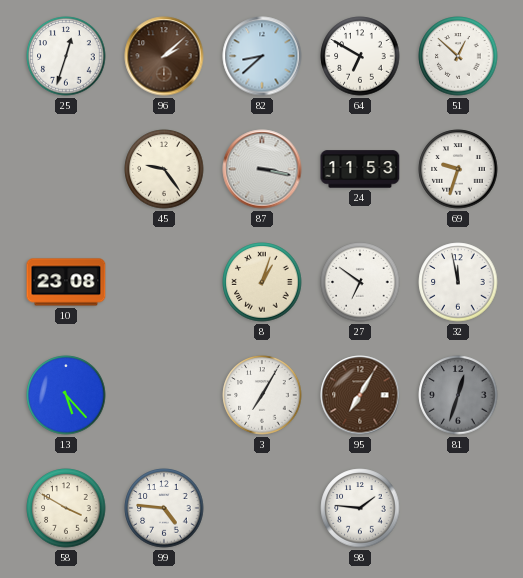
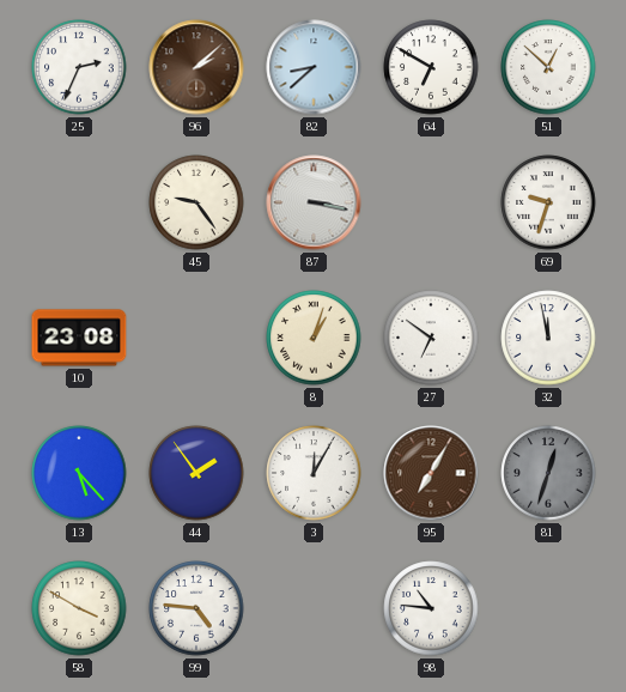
25: 12:33 -> 2:34 (79, 67)
24: 11:53 -> none (360, 169)
44: none -> 1:54 (196, 473)
3: 7:05 -> 12:05 (314, 473)
98: 1:46 -> 10:46 (431, 608)
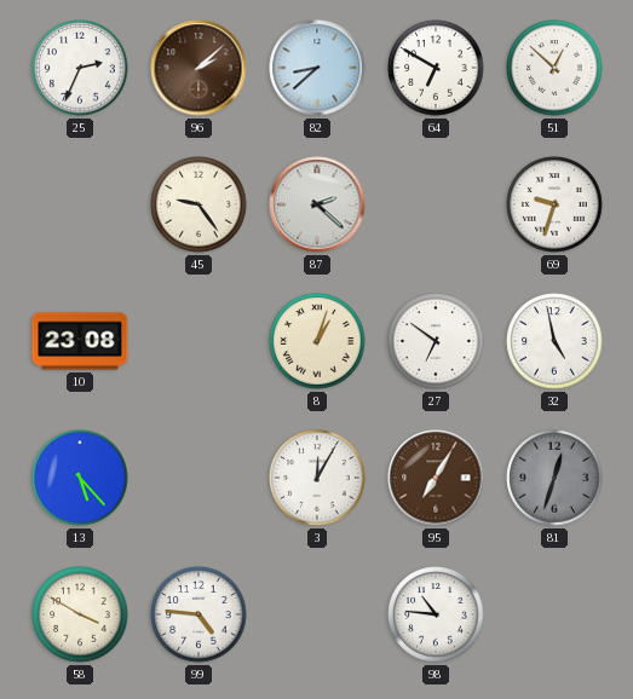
87: 3:17 -> 2:22 (317, 204)
32: 11:58 -> 4:58 (554, 341)
44: 1:54 -> none (196, 473)
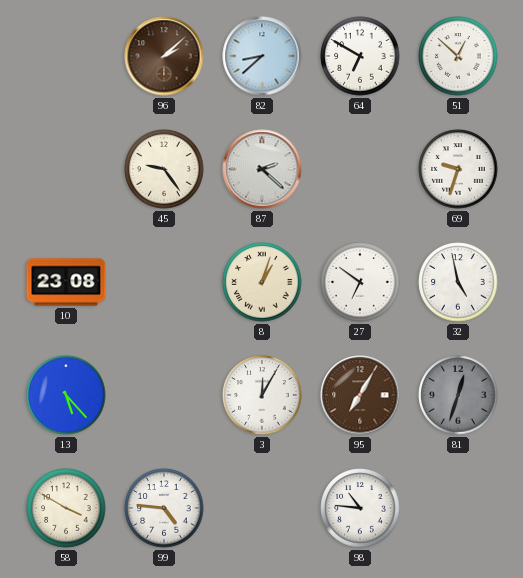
25: 2:34 -> none (80, 68)
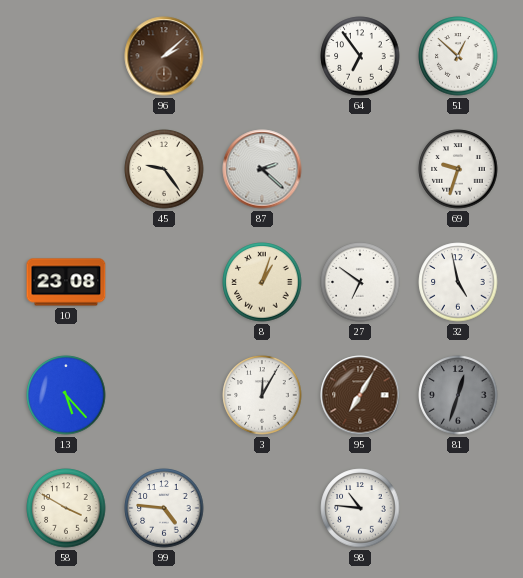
82: 8:38 -> none (262, 56)
64: 6:50 -> 6:54 (360, 56)
